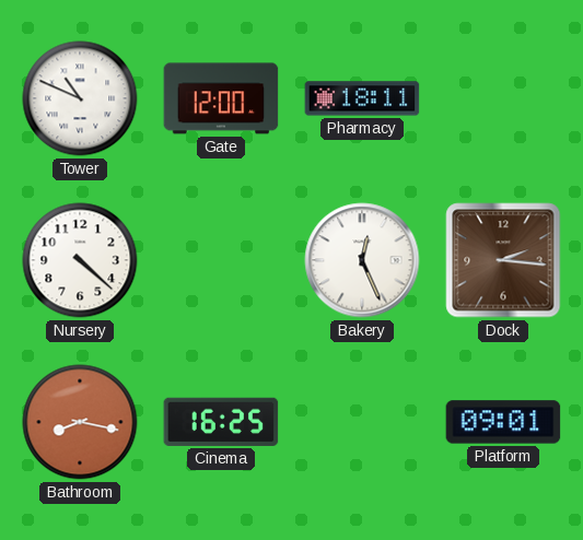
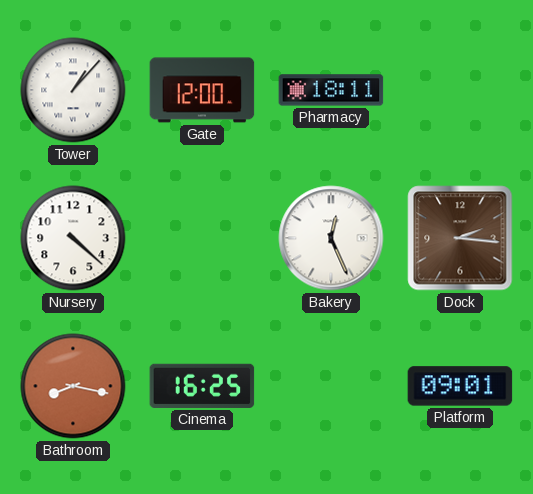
Tower: 10:49 -> 1:07 (73, 90)
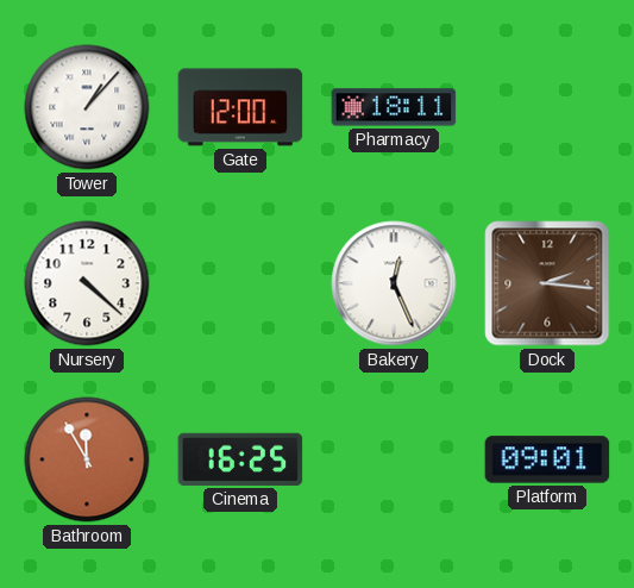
Bathroom: 8:17 -> 11:55 (87, 459)
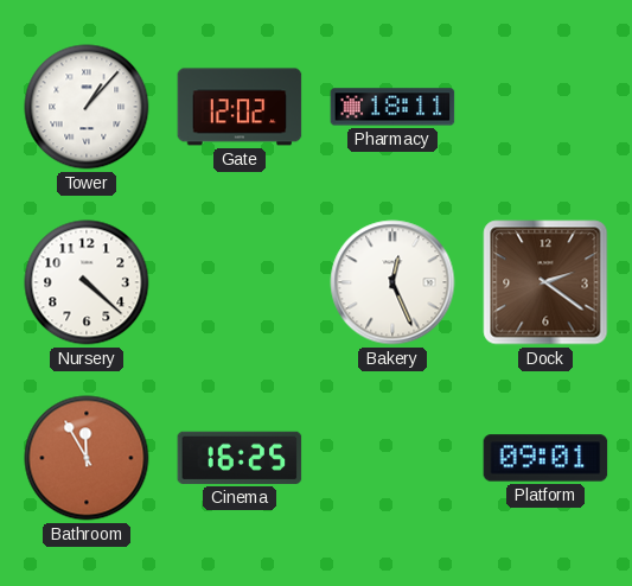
Gate: 12:00 -> 12:02 (240, 107)
Dock: 2:16 -> 2:21 (545, 282)
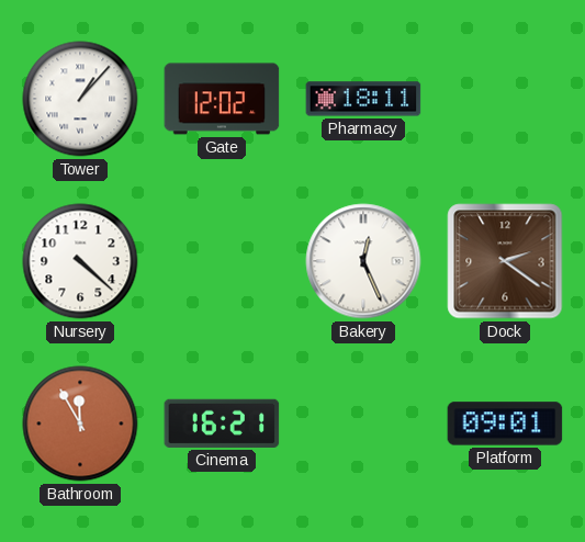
Cinema: 16:25 -> 16:21 (222, 424)
